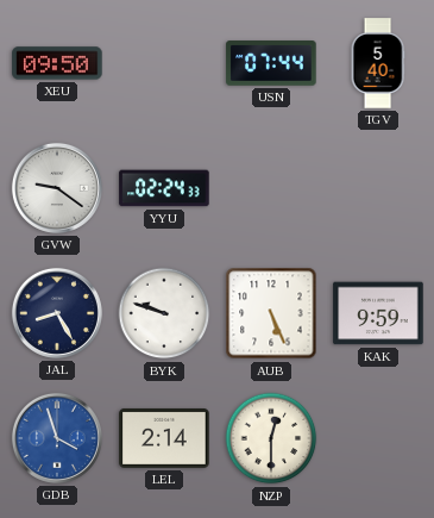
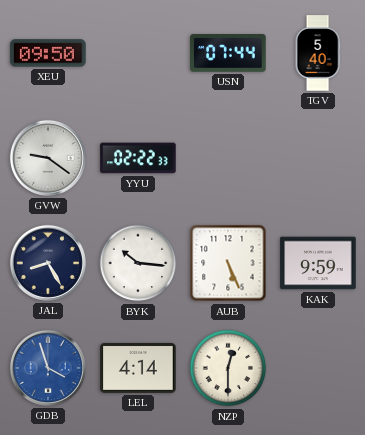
YYU: 02:24 -> 02:22 (138, 158)
BYK: 9:48 -> 10:16 (138, 263)
LEL: 2:14 -> 4:14 (138, 368)
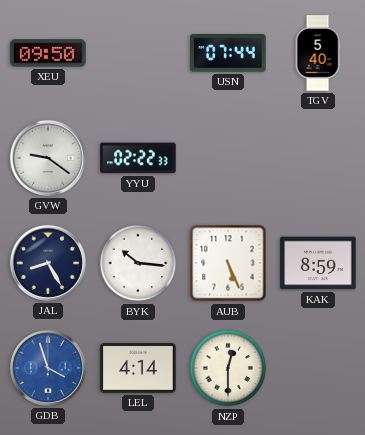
KAK: 9:59 -> 8:59 (318, 263)
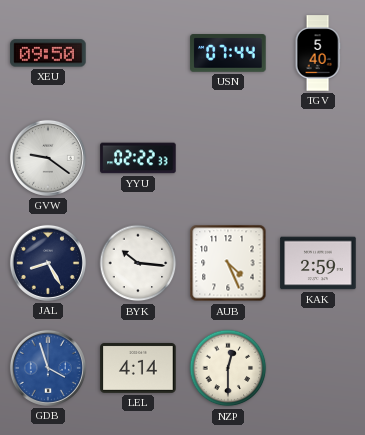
AUB: 5:26 -> 4:26 (228, 263)
KAK: 8:59 -> 2:59 (318, 263)
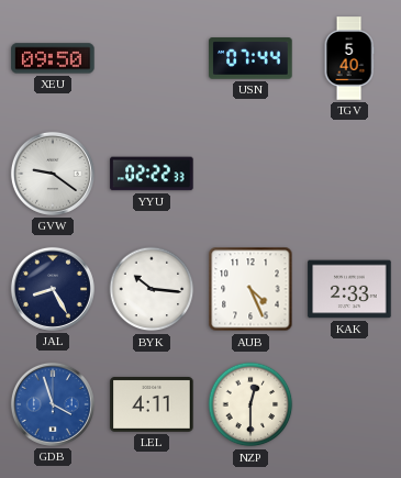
KAK: 2:59 -> 2:33 (349, 289)
LEL: 4:14 -> 4:11 (152, 404)
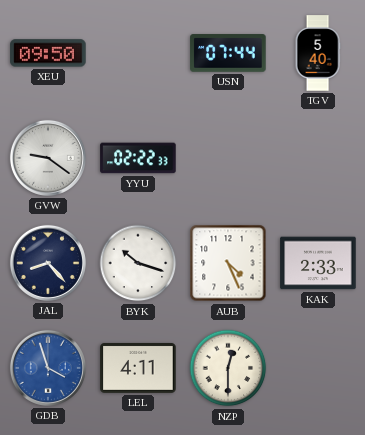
JAL: 8:25 -> 8:23 (48, 263)
BYK: 10:16 -> 10:18 (138, 263)
